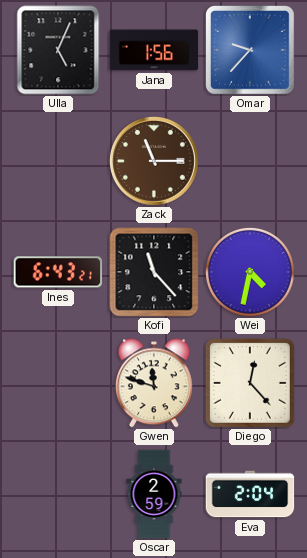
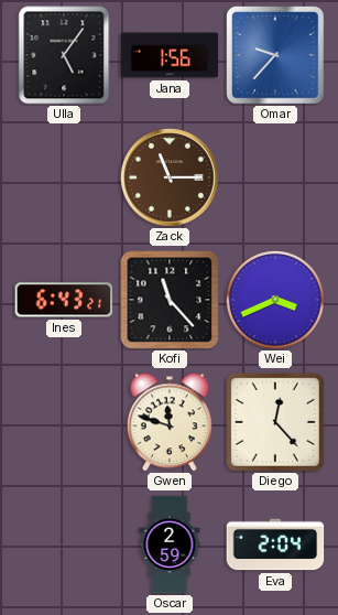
Ulla: 5:04 -> 5:06 (64, 55)
Wei: 4:32 -> 3:41 (275, 300)
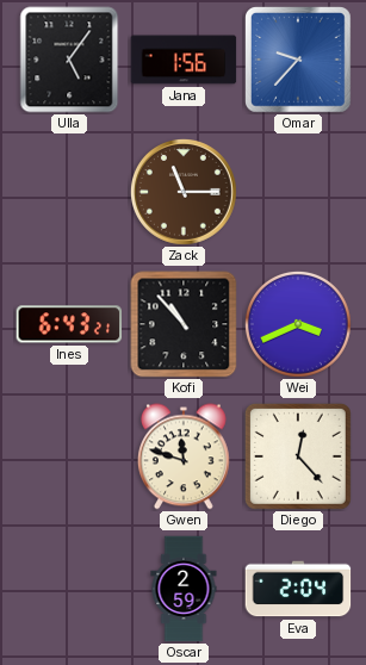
Kofi: 11:23 -> 10:53 (184, 324)
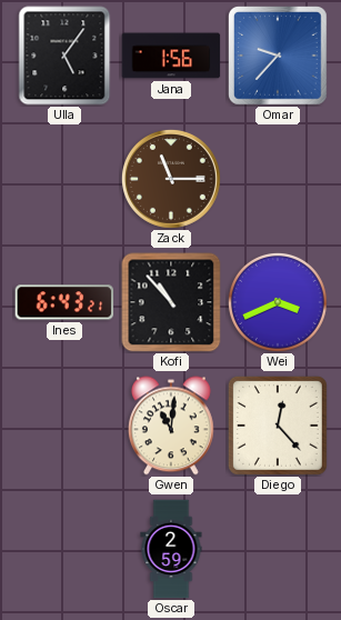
Gwen: 11:48 -> 11:01 (171, 426)
Eva: 2:04 -> none (298, 589)
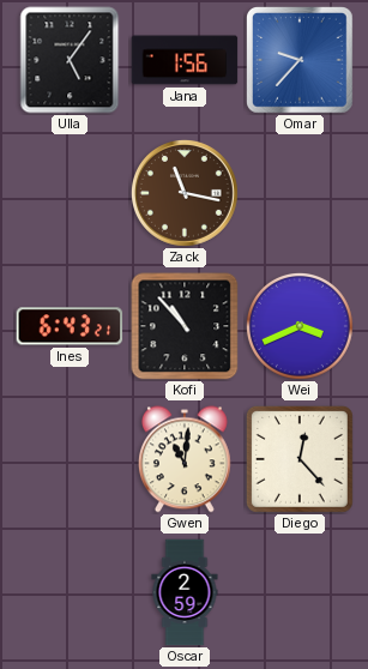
Zack: 11:15 -> 11:17 (185, 193)
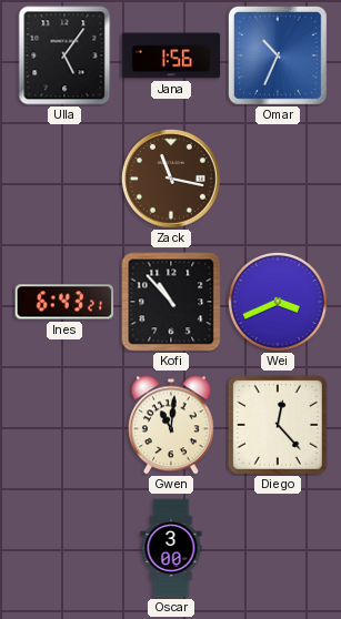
Omar: 9:37 -> 10:34 (279, 57)
Oscar: 2:59 -> 3:00 (171, 548)
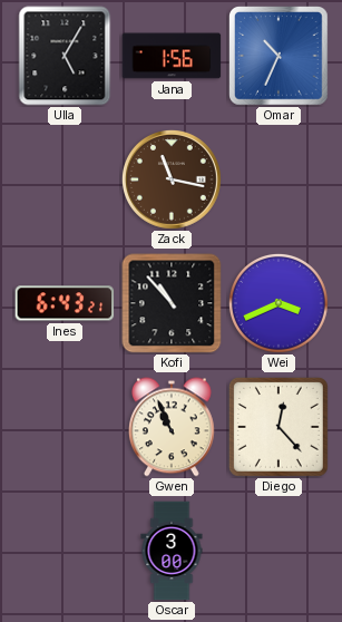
Ulla: 5:06 -> 5:05 (65, 56)
Gwen: 11:01 -> 10:56 (172, 427)
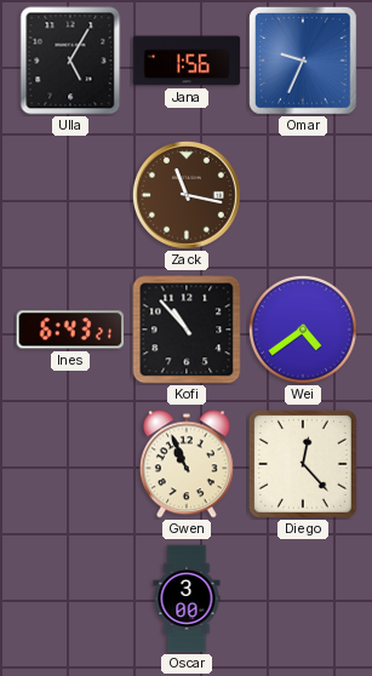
Omar: 10:34 -> 9:34 (304, 62)
Wei: 3:41 -> 4:39 (303, 330)
